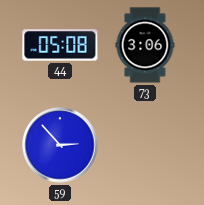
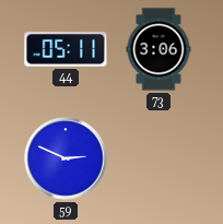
44: 05:08 -> 05:11 (66, 49)
59: 2:53 -> 2:49 (66, 158)
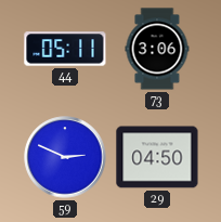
29: none -> 04:50 (157, 157)
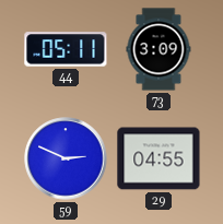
73: 3:06 -> 3:09 (159, 49)
29: 04:50 -> 04:55 (159, 158)
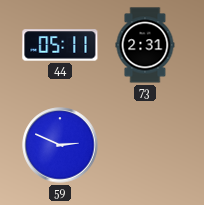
73: 3:09 -> 2:31 (145, 45)
29: 04:55 -> none (159, 158)
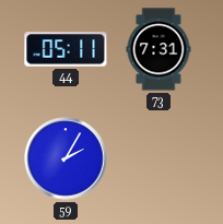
73: 2:31 -> 7:31 (159, 49)
59: 2:49 -> 2:05 (66, 158)
